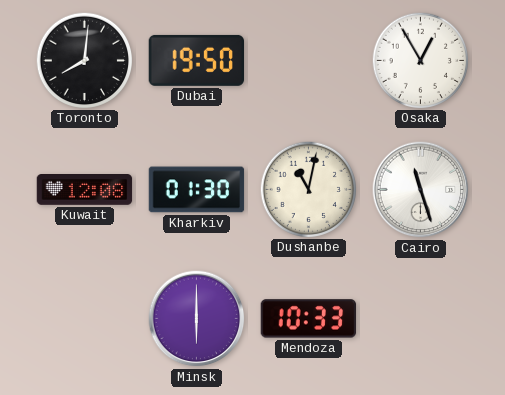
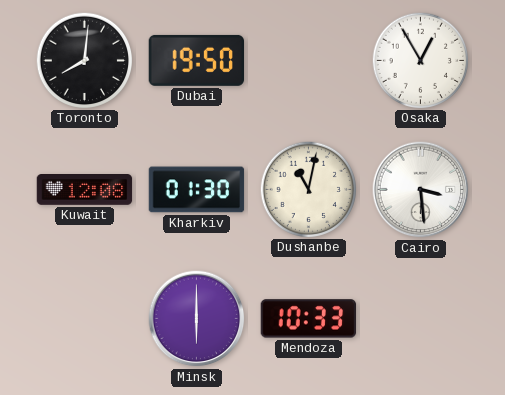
Cairo: 11:27 -> 3:29 (421, 190)
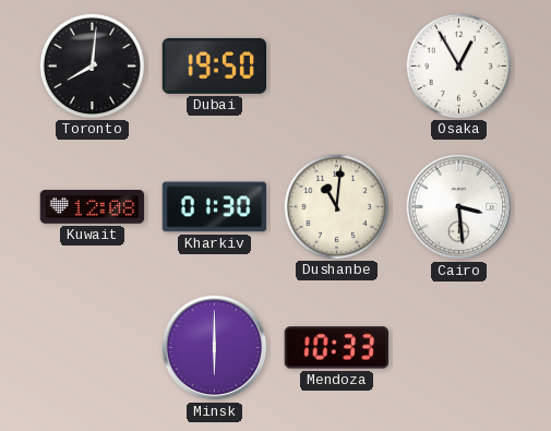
Dushanbe: 11:02 -> 11:01 (336, 206)
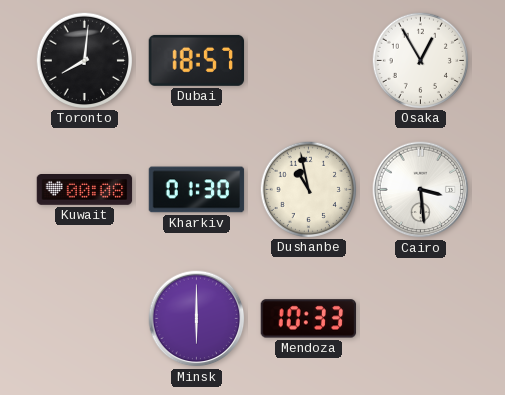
Dubai: 19:50 -> 18:57 (197, 60)
Kuwait: 12:08 -> 00:08 (85, 190)
Dushanbe: 11:01 -> 10:58 (308, 189)
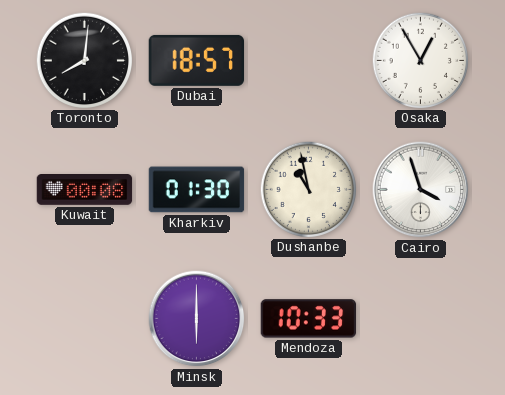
Cairo: 3:29 -> 3:57 (421, 190)
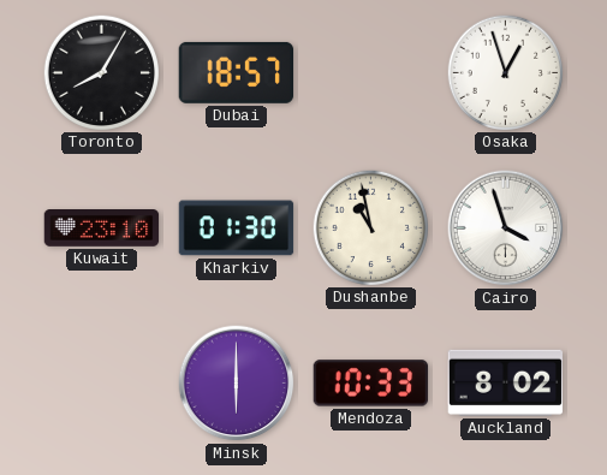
Toronto: 8:01 -> 8:05 (101, 72)
Osaka: 12:55 -> 12:57 (505, 72)
Kuwait: 00:08 -> 23:10 (102, 228)
Auckland: none -> 8:02 (506, 382)
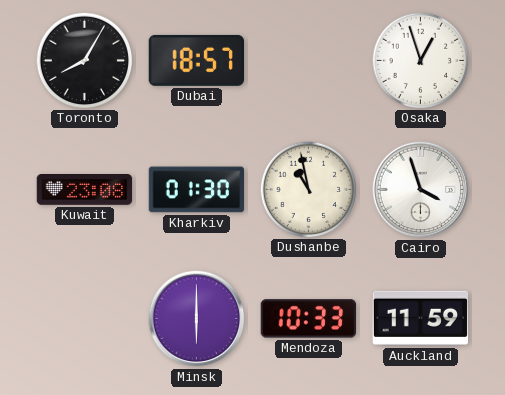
Kuwait: 23:10 -> 23:08 (85, 190)
Auckland: 8:02 -> 11:59 (421, 318)
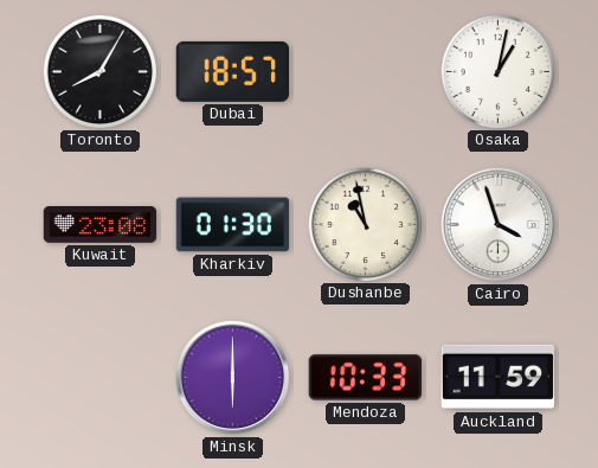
Osaka: 12:57 -> 1:02 (497, 71)
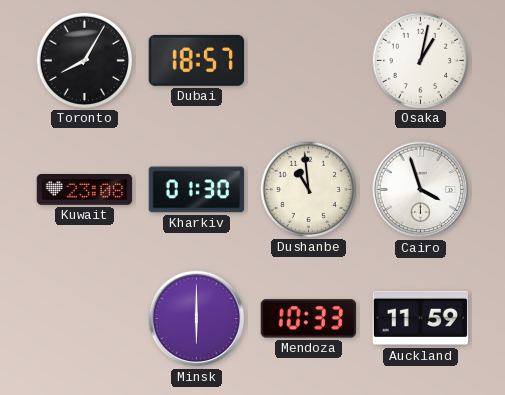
Dushanbe: 10:58 -> 10:59 (308, 189)
